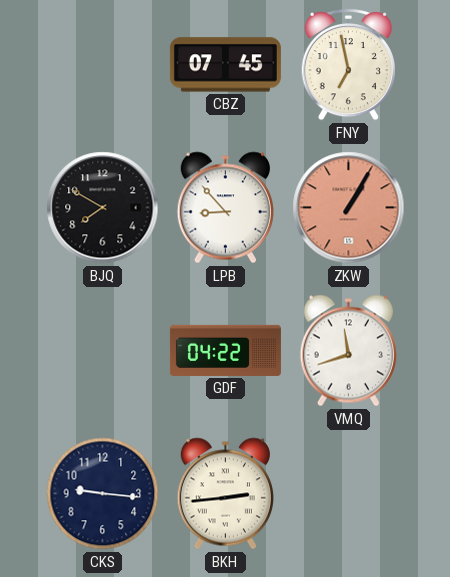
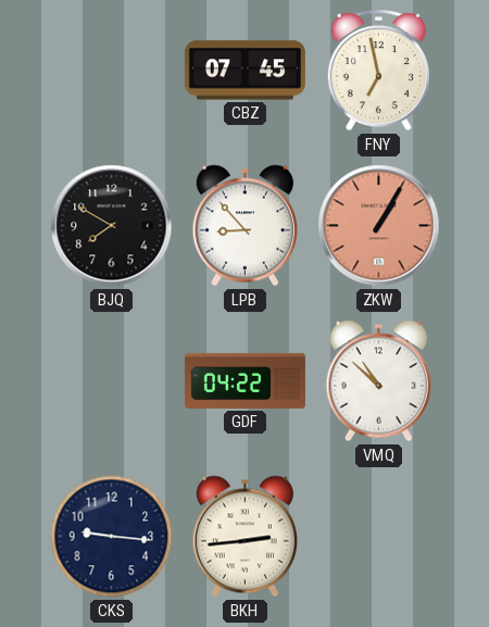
VMQ: 11:42 -> 10:52 (378, 381)
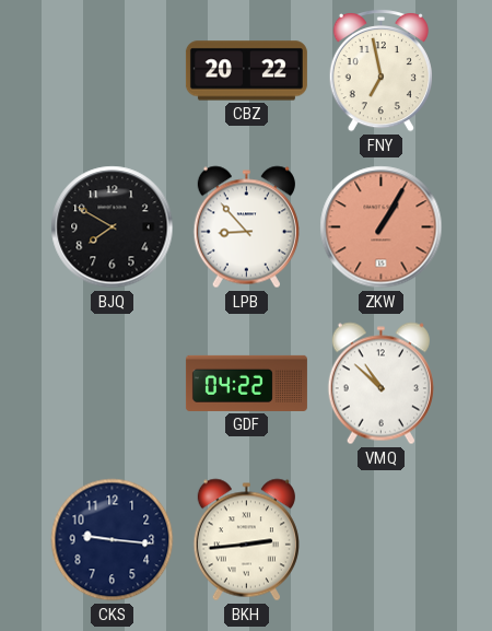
CBZ: 07:45 -> 20:22 (246, 71)
